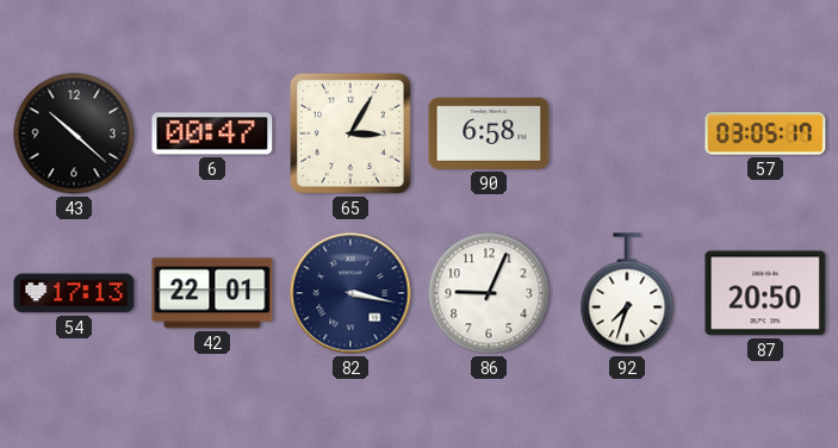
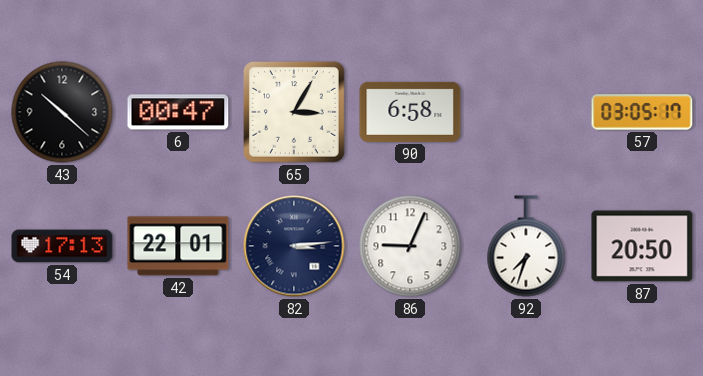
82: 3:17 -> 3:14 (294, 246)
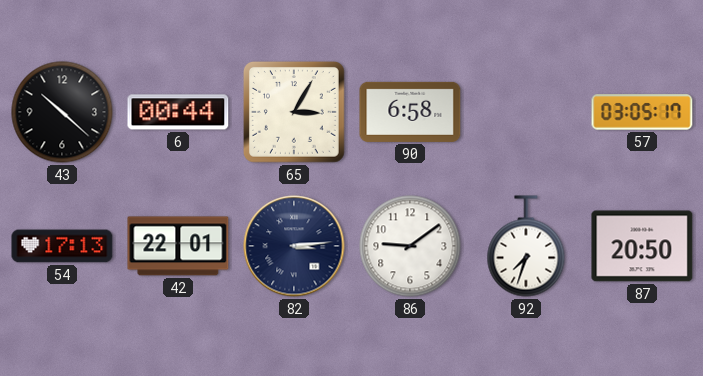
6: 00:47 -> 00:44 (178, 112)
86: 9:04 -> 9:09 (410, 246)
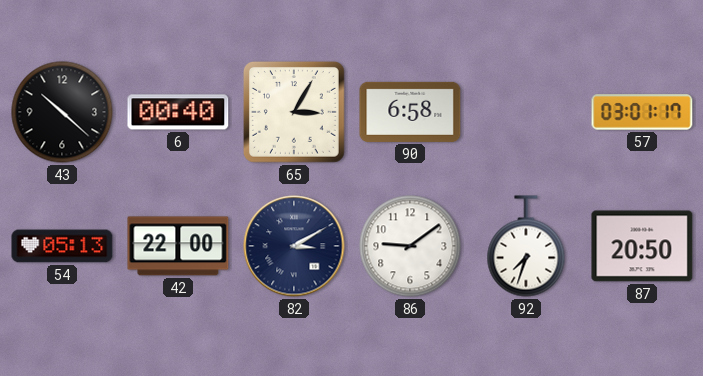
6: 00:44 -> 00:40 (178, 112)
57: 03:05 -> 03:01 (642, 112)
54: 17:13 -> 05:13 (62, 246)
42: 22:01 -> 22:00 (178, 246)
82: 3:14 -> 3:10 (294, 246)
